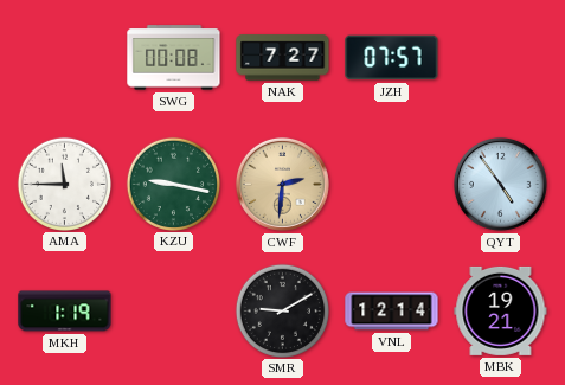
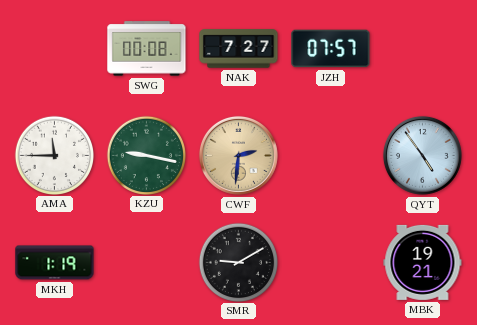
VNL: 12:14 -> none (392, 312)
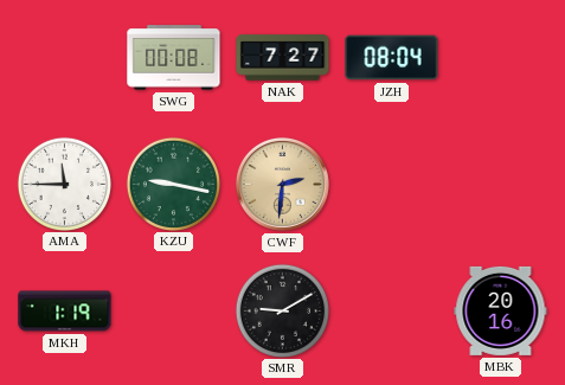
JZH: 07:57 -> 08:04 (392, 58)
QYT: 4:54 -> none (422, 155)
MBK: 19:21 -> 20:16 (501, 310)
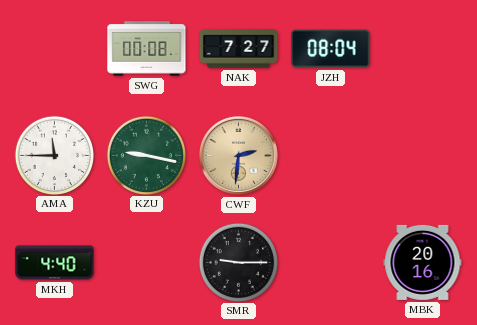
MKH: 1:19 -> 4:40 (55, 263)
SMR: 9:10 -> 9:15 (238, 262)
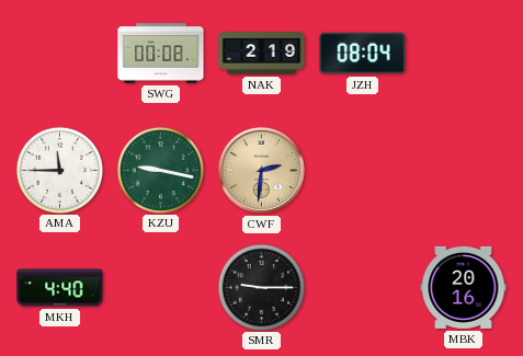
NAK: 7:27 -> 2:19 (262, 54)
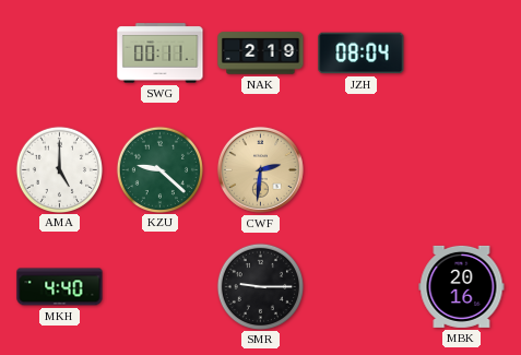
SWG: 00:08 -> 00:11 (161, 54)
AMA: 11:45 -> 5:00 (59, 169)
KZU: 9:17 -> 9:22 (159, 169)
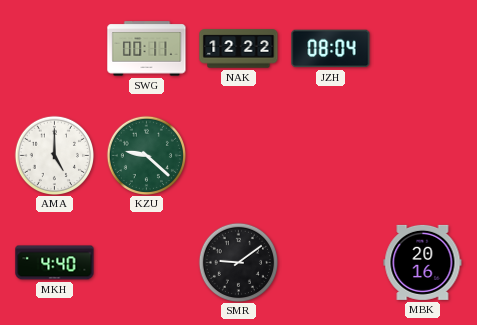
NAK: 2:19 -> 12:22 (239, 49)
CWF: 2:31 -> none (260, 169)
SMR: 9:15 -> 9:09 (238, 262)
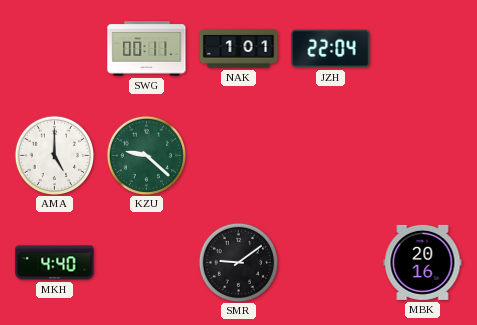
NAK: 12:22 -> 1:01 (239, 49)
JZH: 08:04 -> 22:04 (331, 49)
